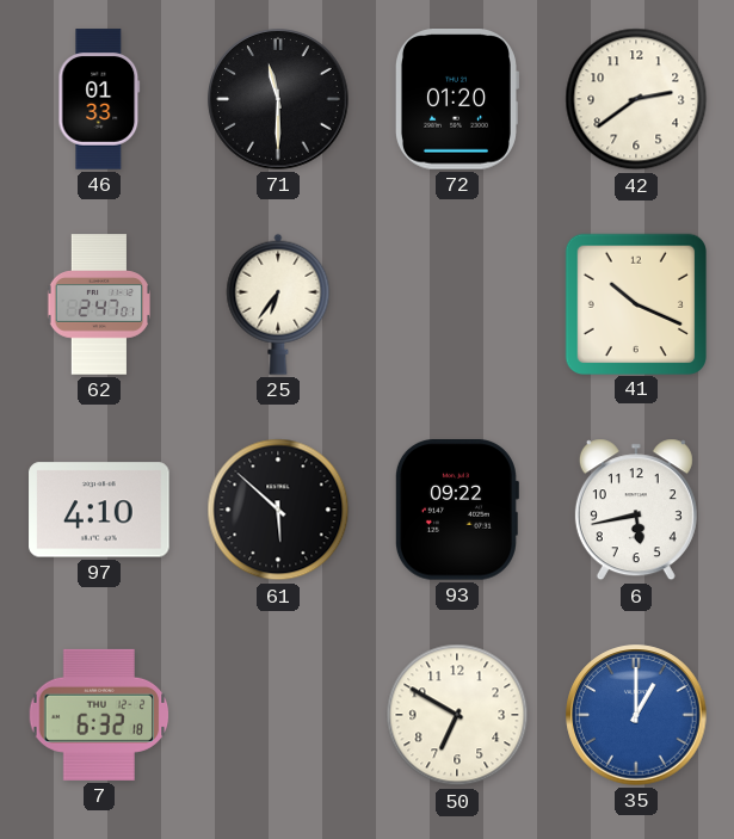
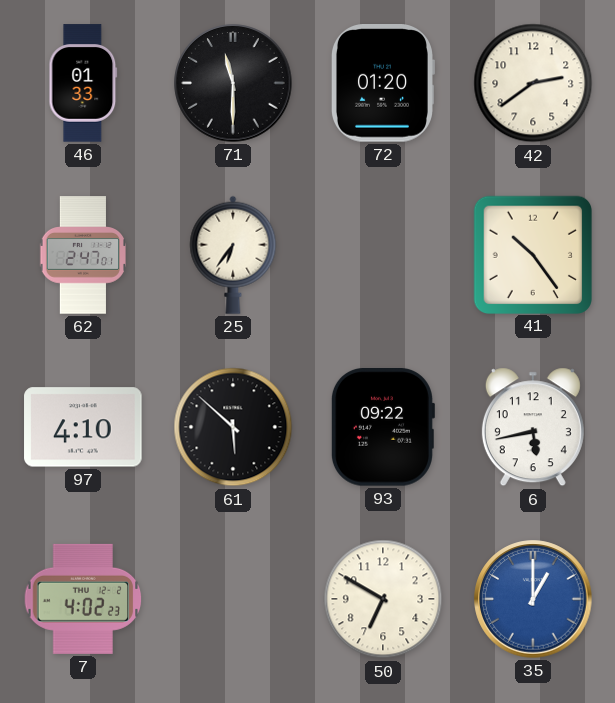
41: 10:19 -> 10:24 (532, 254)
7: 6:32 -> 4:02 (83, 599)
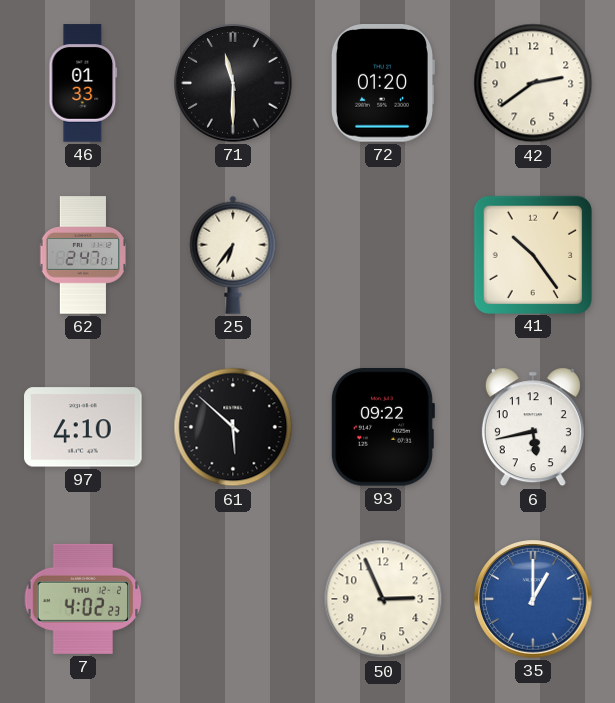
50: 6:50 -> 2:56 (383, 599)
